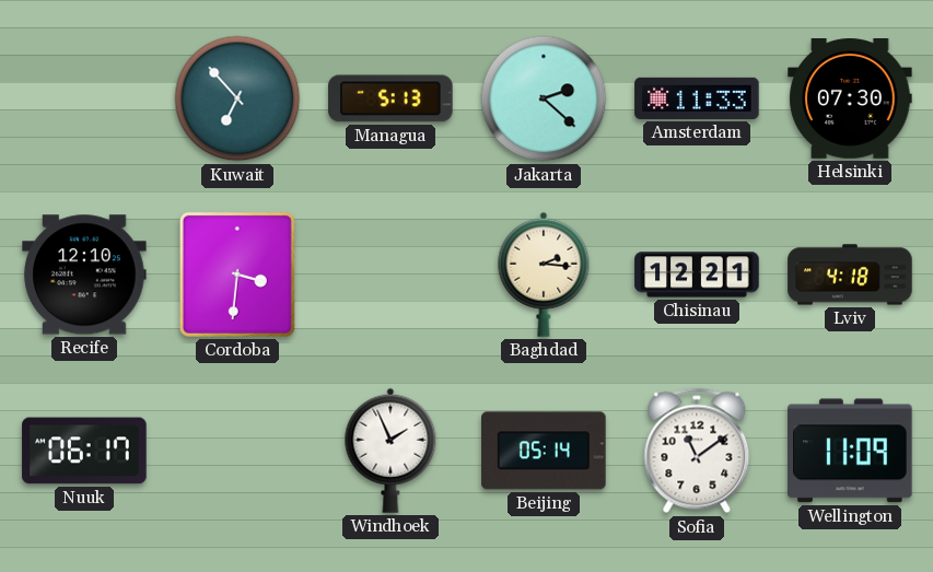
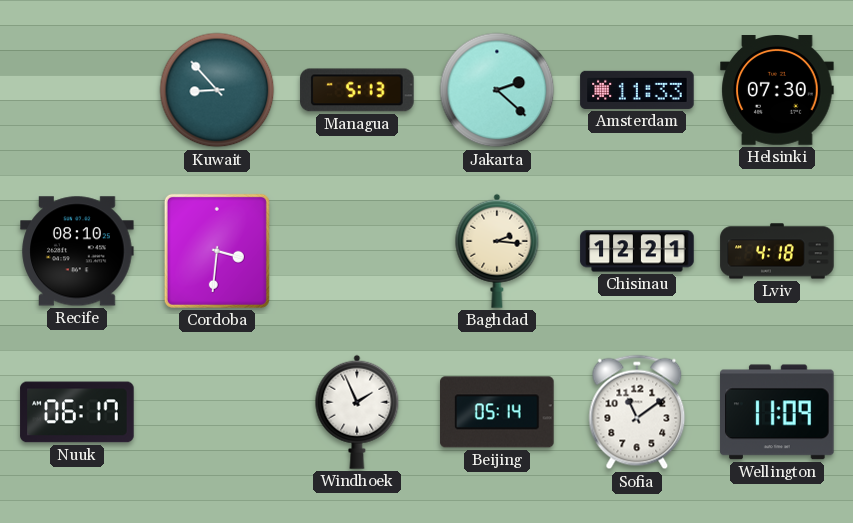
Kuwait: 6:53 -> 8:53 (217, 90)
Recife: 12:10 -> 08:10 (77, 251)
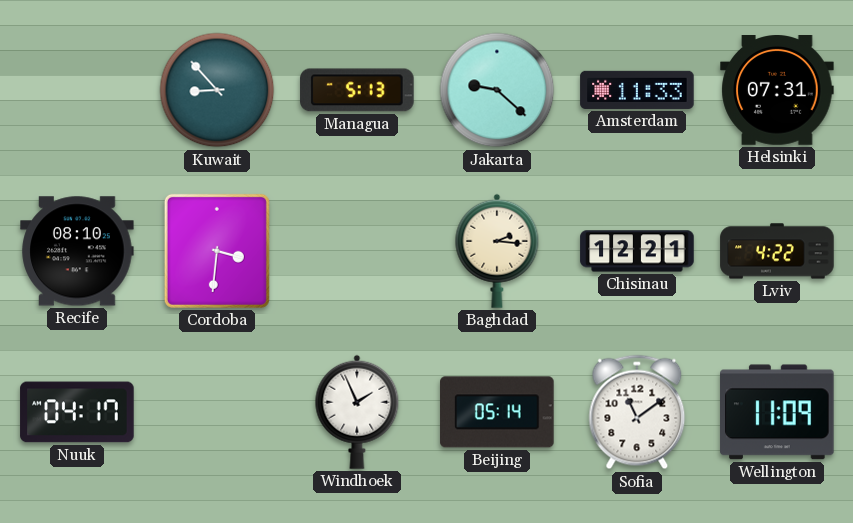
Jakarta: 2:22 -> 9:22 (497, 90)
Helsinki: 07:30 -> 07:31 (777, 91)
Lviv: 4:18 -> 4:22 (777, 251)
Nuuk: 06:17 -> 04:17 (77, 412)
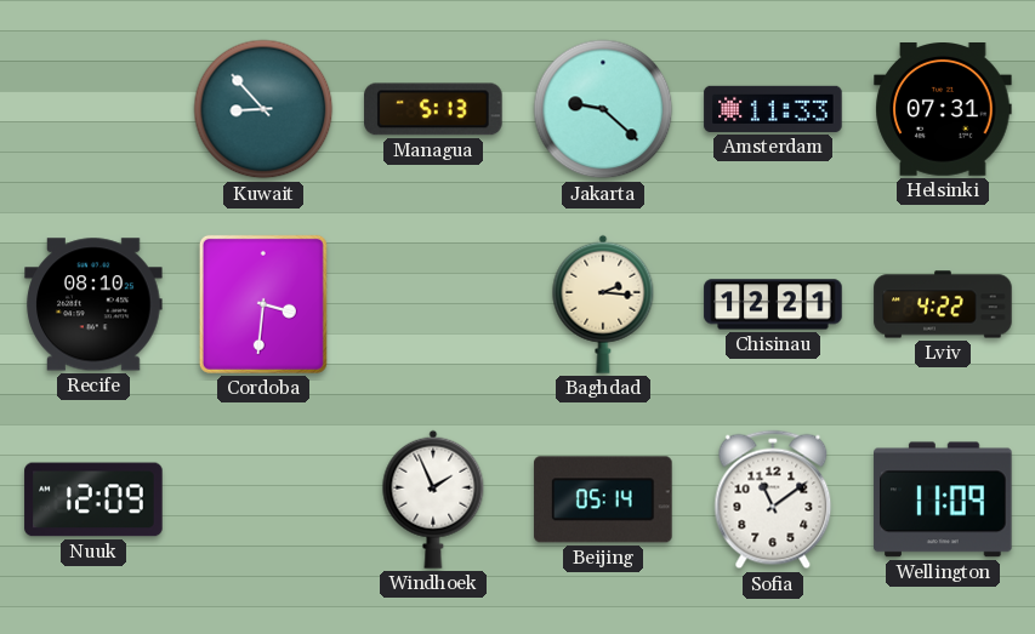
Nuuk: 04:17 -> 12:09 (93, 499)
